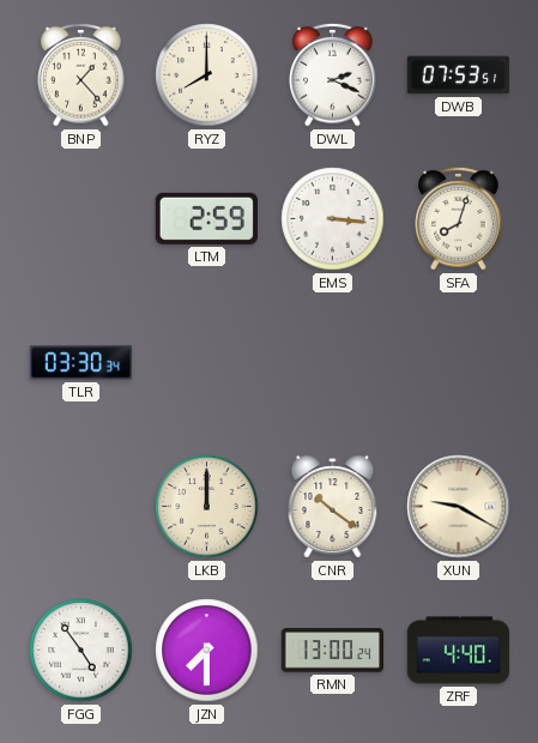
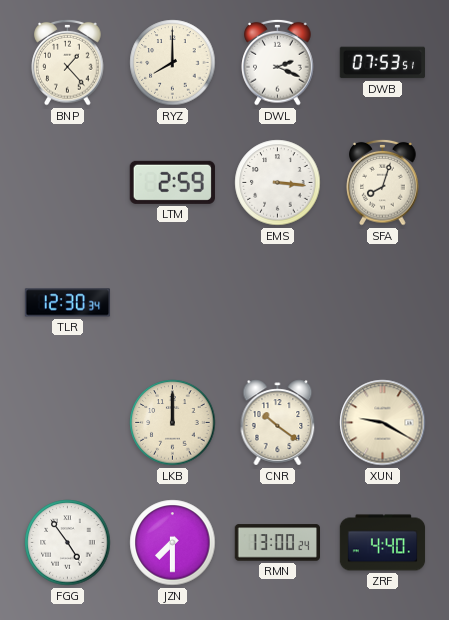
TLR: 03:30 -> 12:30 (68, 303)
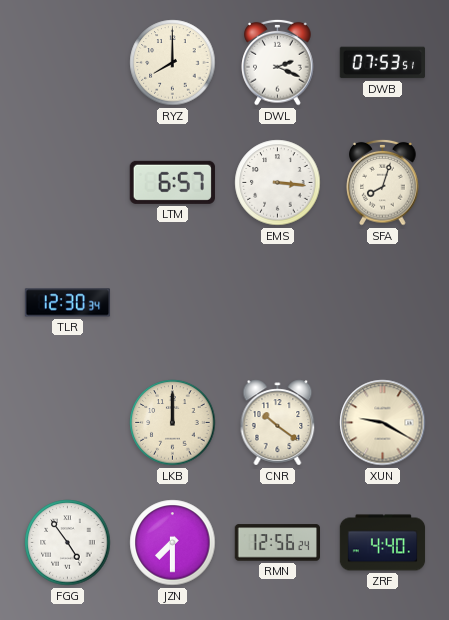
BNP: 1:23 -> none (68, 62)
LTM: 2:59 -> 6:57 (172, 182)
RMN: 13:00 -> 12:56 (278, 543)
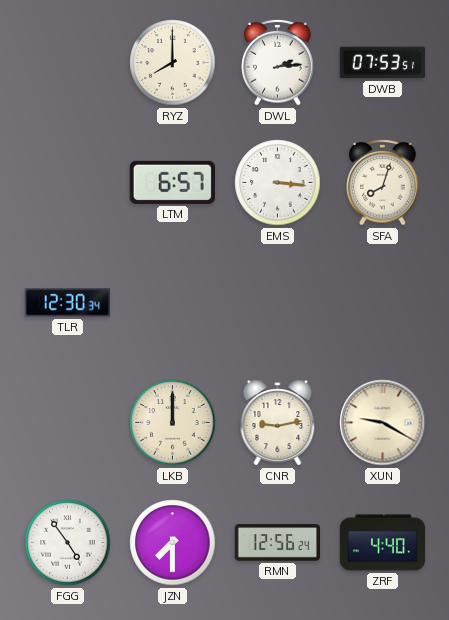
DWL: 2:19 -> 2:14 (278, 62)
CNR: 10:21 -> 9:13 (278, 423)
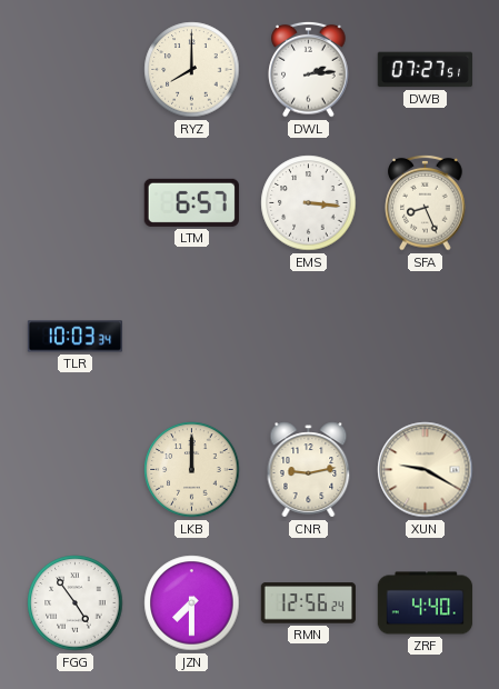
DWB: 07:53 -> 07:27 (425, 70)
SFA: 8:03 -> 8:26 (426, 202)
TLR: 12:30 -> 10:03 (76, 337)
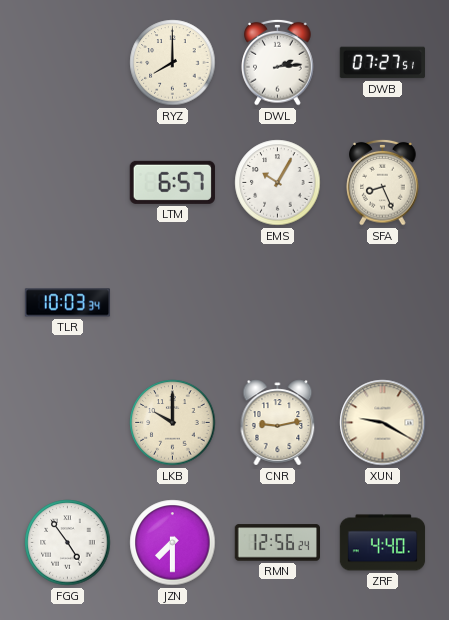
EMS: 3:16 -> 10:05 (278, 183)
LKB: 12:00 -> 10:00 (173, 423)
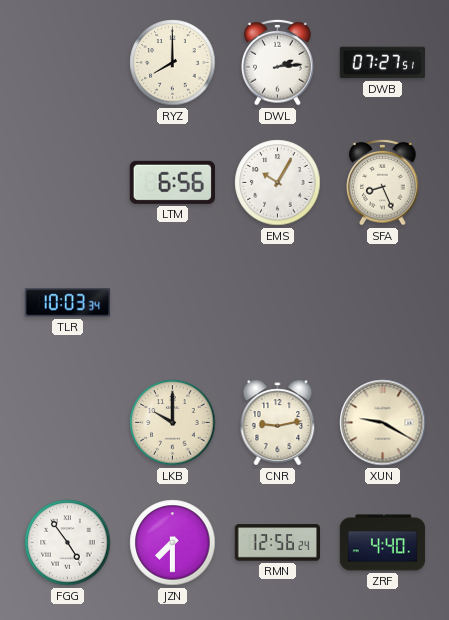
LTM: 6:57 -> 6:56 (172, 182)
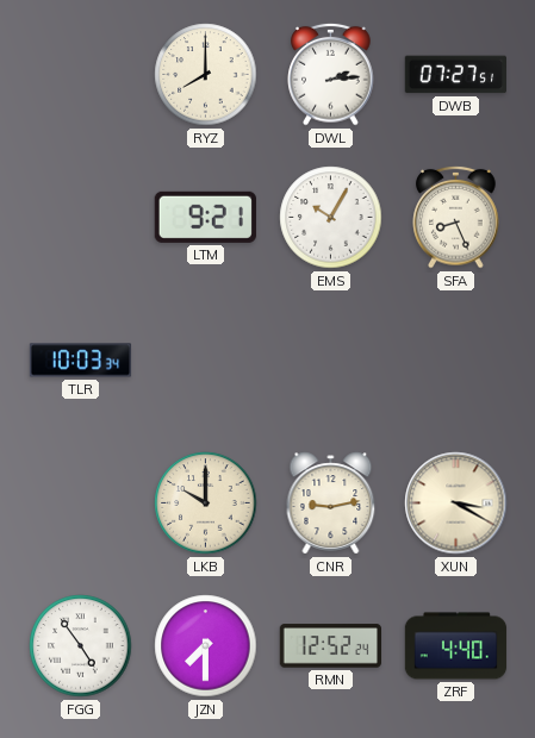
LTM: 6:56 -> 9:21 (205, 217)
XUN: 9:20 -> 3:20 (456, 504)
RMN: 12:56 -> 12:52 (331, 646)
